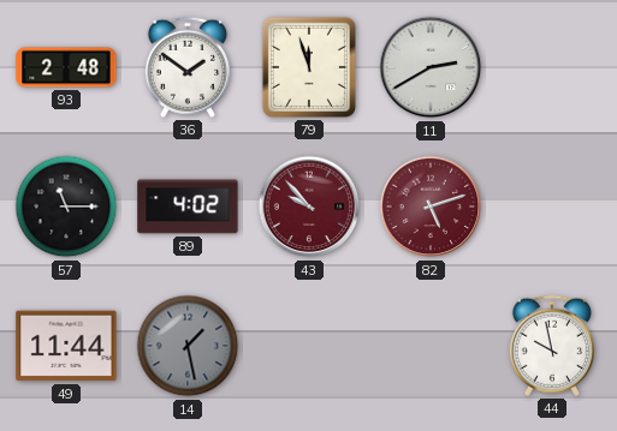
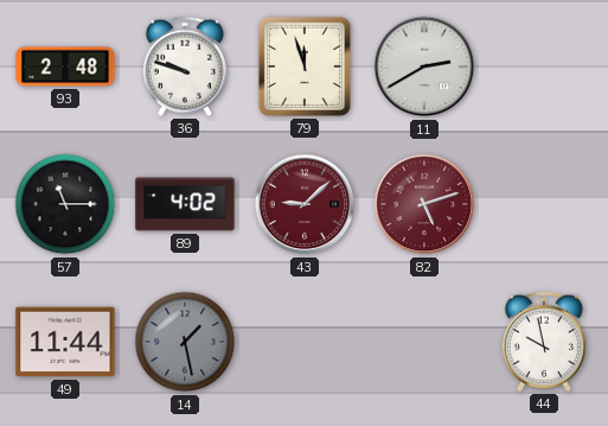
36: 1:51 -> 9:48 (185, 66)
43: 9:53 -> 9:08 (305, 204)
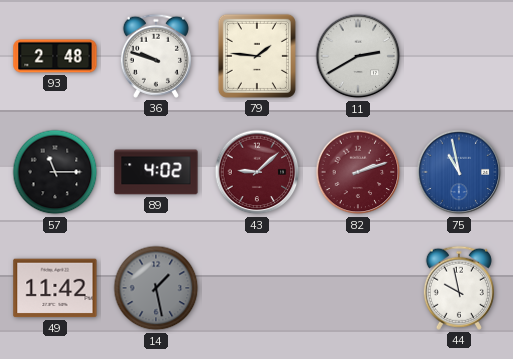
79: 11:57 -> 1:46 (257, 56)
82: 5:12 -> 2:12 (358, 172)
75: none -> 10:58 (459, 172)
49: 11:44 -> 11:42 (55, 288)
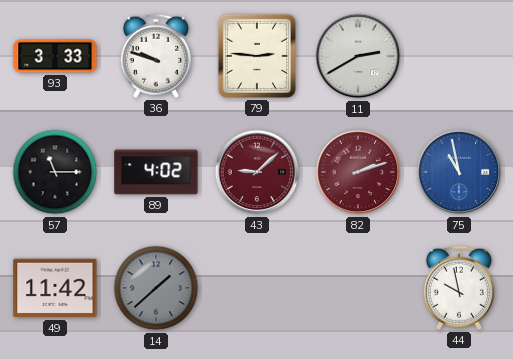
93: 2:48 -> 3:33 (55, 56)
79: 1:46 -> 2:46 (257, 56)
14: 1:28 -> 1:38 (156, 288)
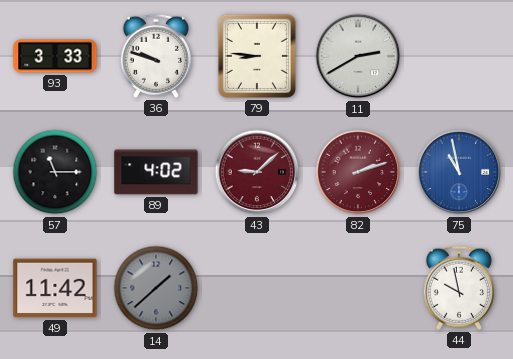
79: 2:46 -> 8:46 (257, 56)
